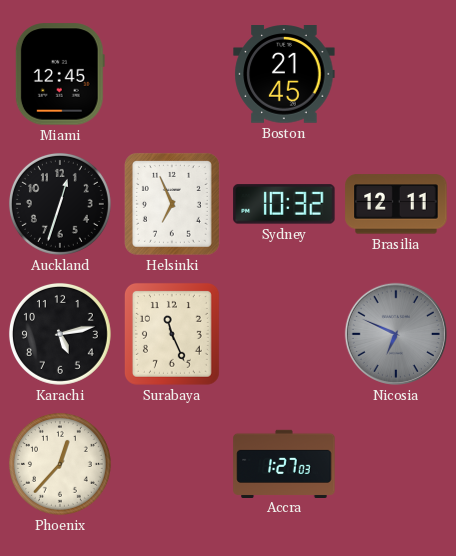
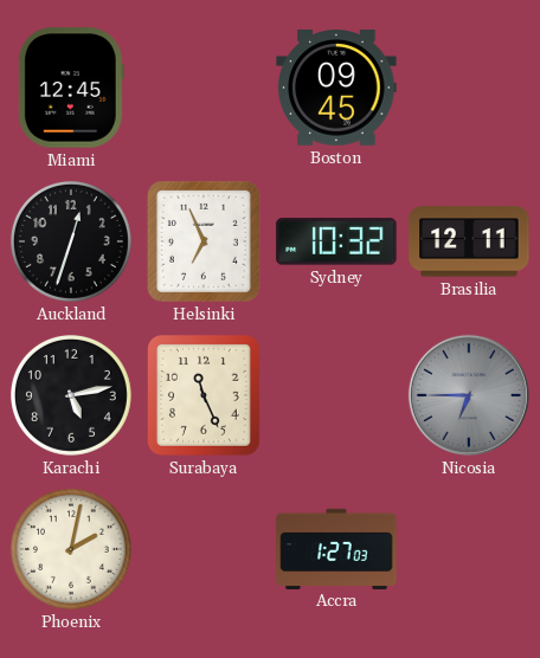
Boston: 21:45 -> 09:45 (336, 89)
Nicosia: 6:49 -> 6:45 (469, 395)
Phoenix: 12:37 -> 2:02 (71, 549)
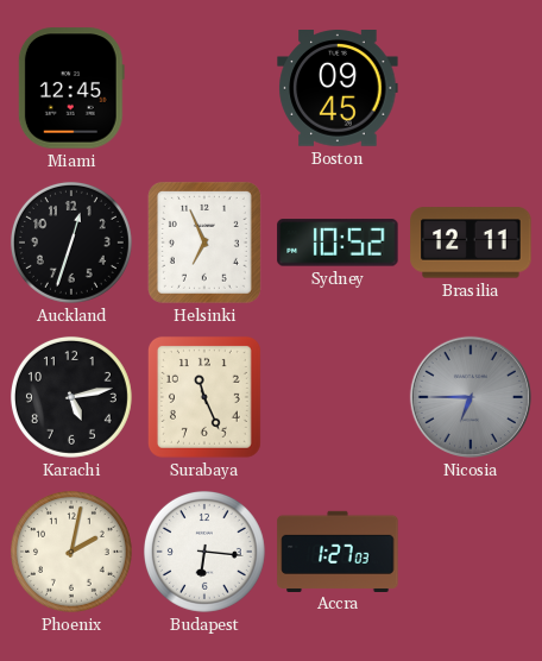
Sydney: 10:32 -> 10:52 (338, 243)
Budapest: none -> 6:16 (204, 552)
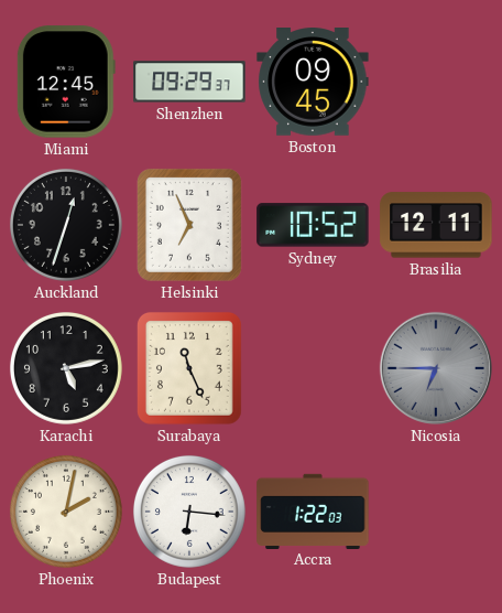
Shenzhen: none -> 09:29 (189, 82)
Accra: 1:27 -> 1:22 (313, 510)
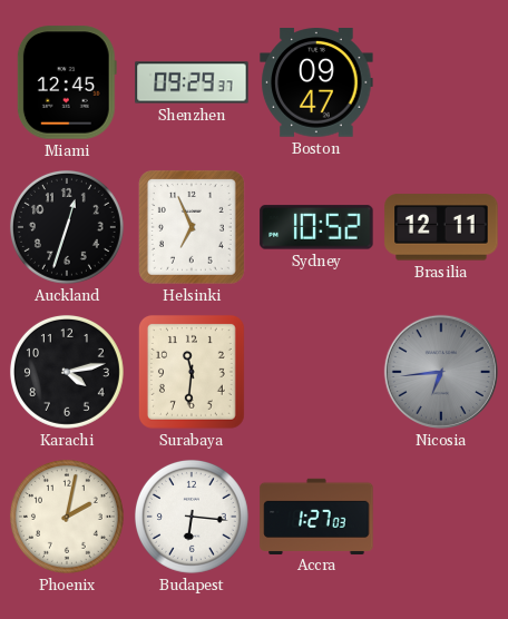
Boston: 09:45 -> 09:47 (316, 83)
Karachi: 5:13 -> 4:13 (67, 372)
Surabaya: 11:26 -> 11:31 (192, 372)
Nicosia: 6:45 -> 6:44 (441, 372)
Accra: 1:22 -> 1:27 (316, 515)
